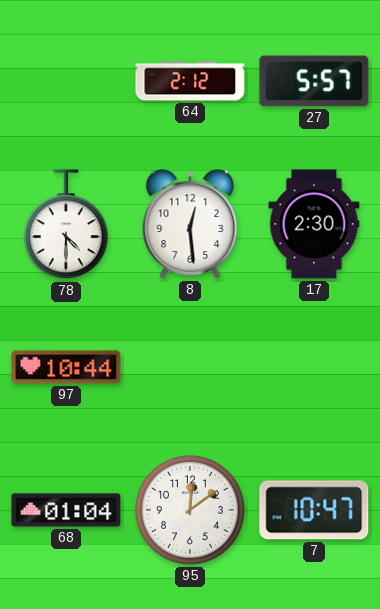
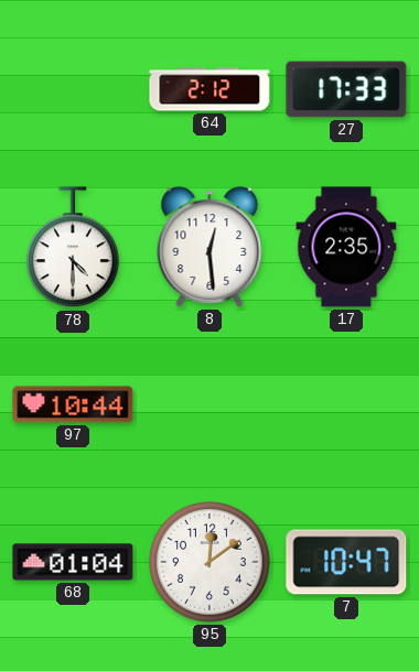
27: 5:57 -> 17:33 (346, 89)
17: 2:30 -> 2:35 (346, 247)
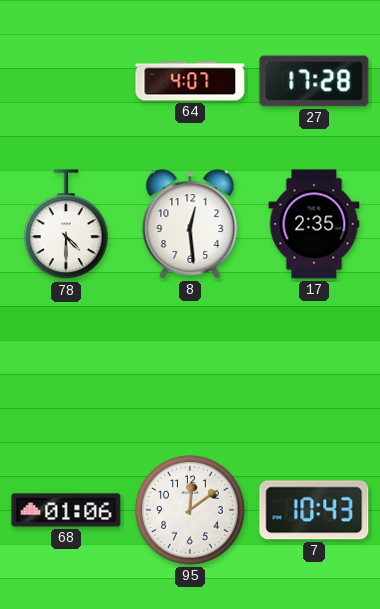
64: 2:12 -> 4:07 (190, 81)
27: 17:33 -> 17:28 (314, 81)
97: 10:44 -> none (73, 404)
68: 01:04 -> 01:06 (66, 510)
7: 10:47 -> 10:43 (314, 510)
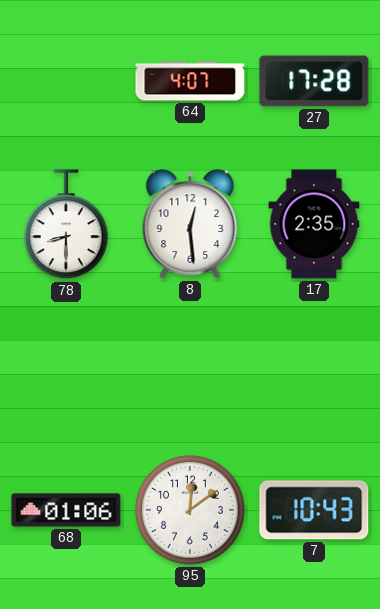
78: 4:30 -> 8:30 (67, 225)
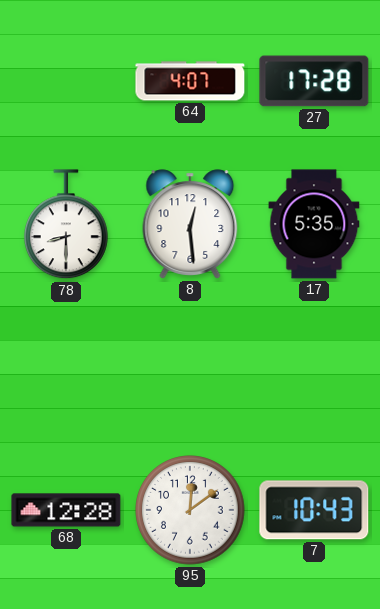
17: 2:35 -> 5:35 (314, 224)
68: 01:06 -> 12:28 (66, 510)
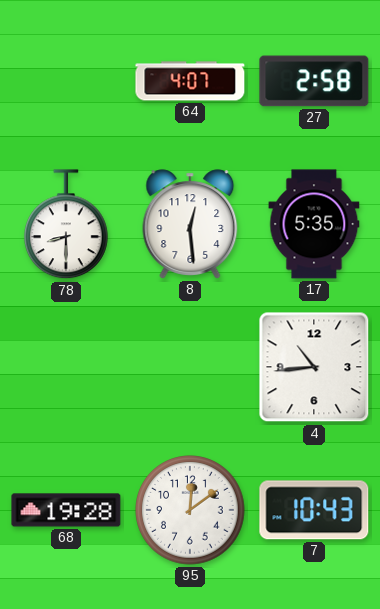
27: 17:28 -> 2:58 (314, 81)
4: none -> 10:44 (314, 367)
68: 12:28 -> 19:28 (66, 510)
